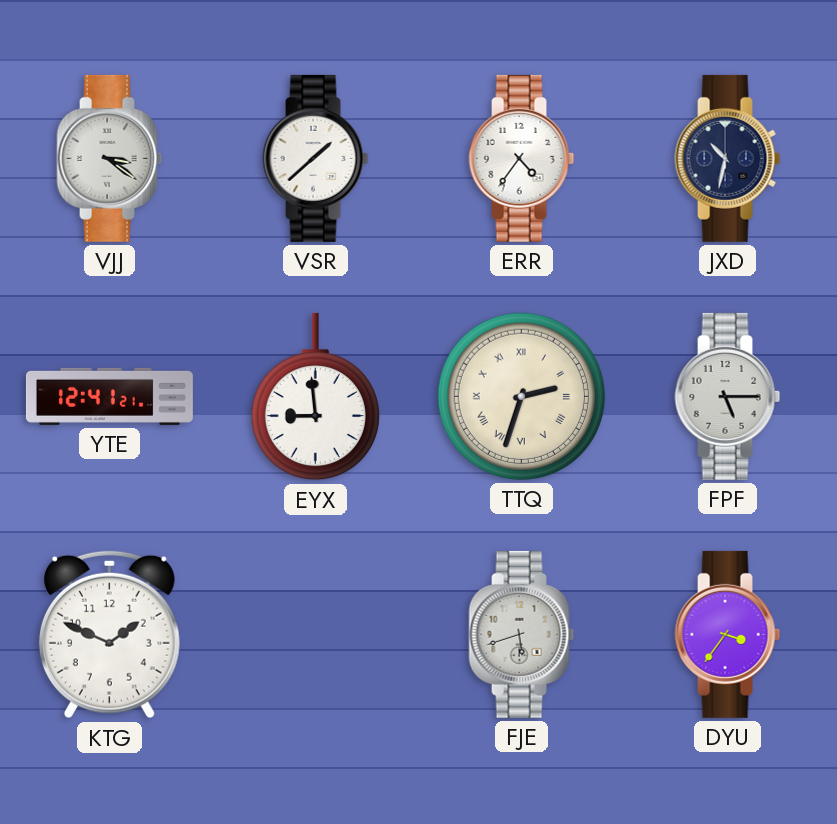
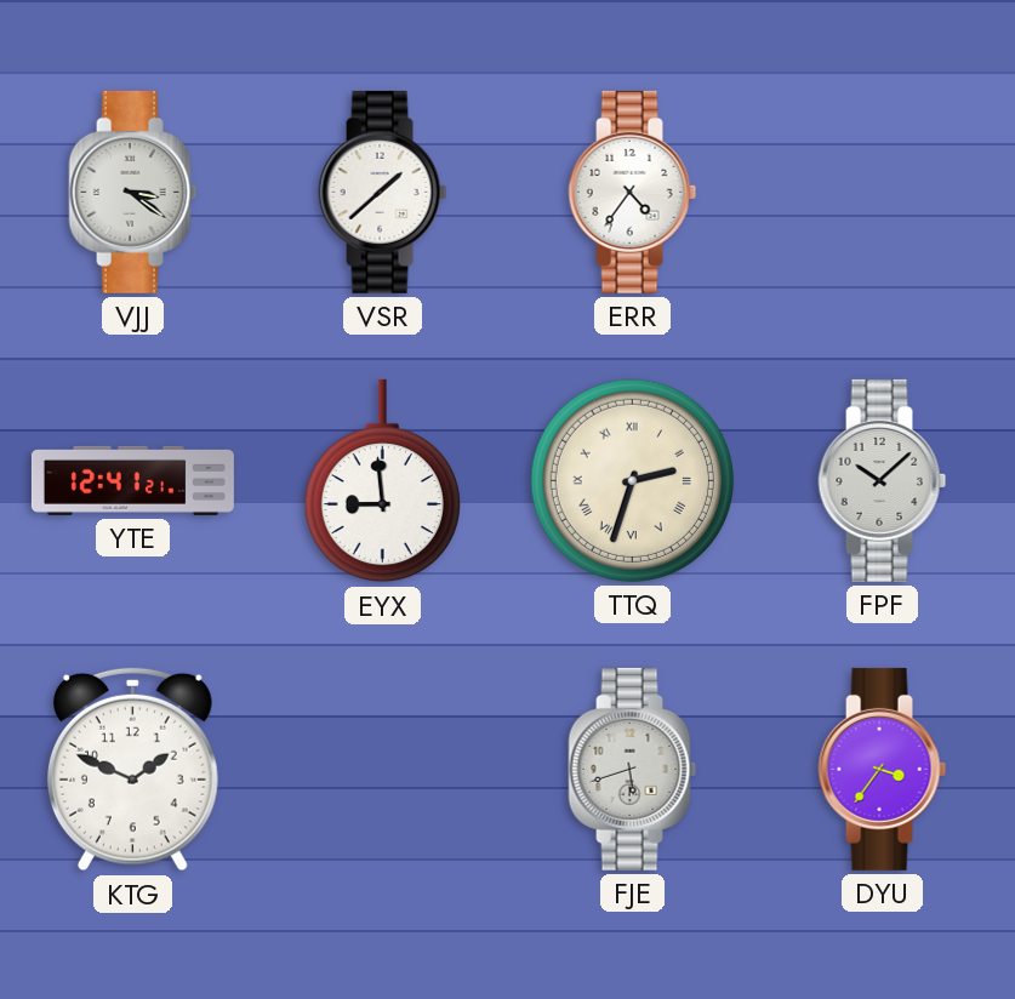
JXD: 10:32 -> none (728, 158)
FPF: 5:15 -> 10:08 (883, 480)
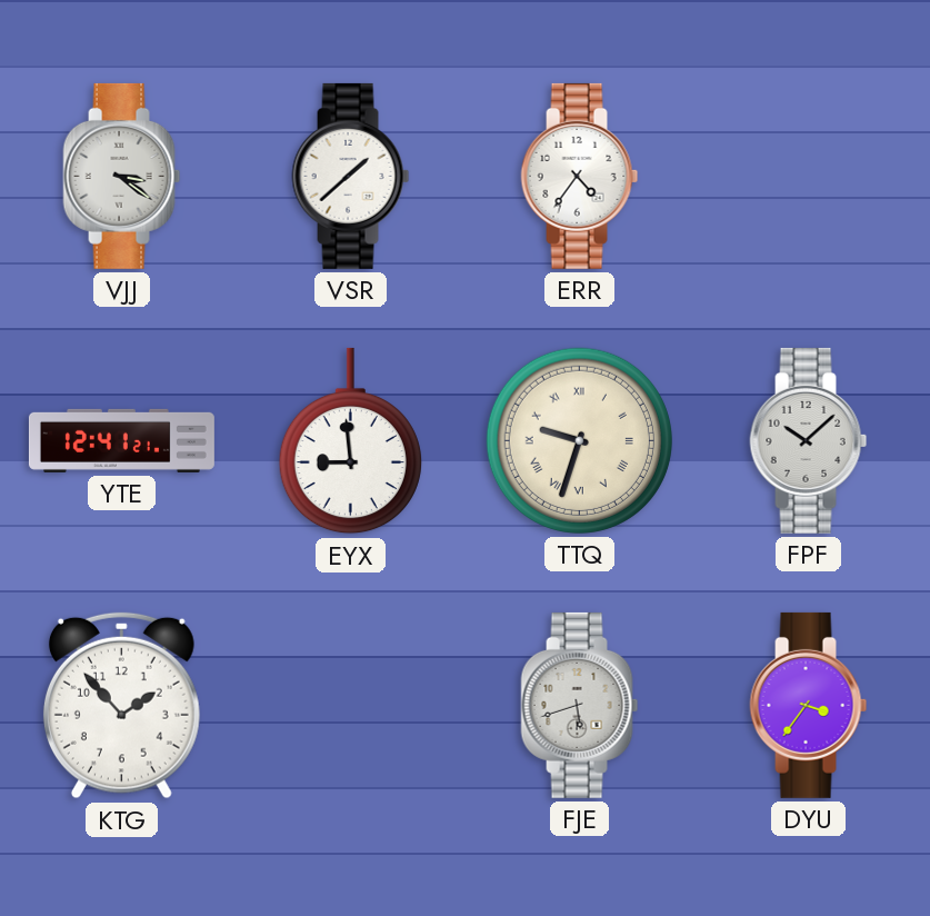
TTQ: 2:33 -> 9:33 (579, 440)
KTG: 1:49 -> 1:53 (121, 706)
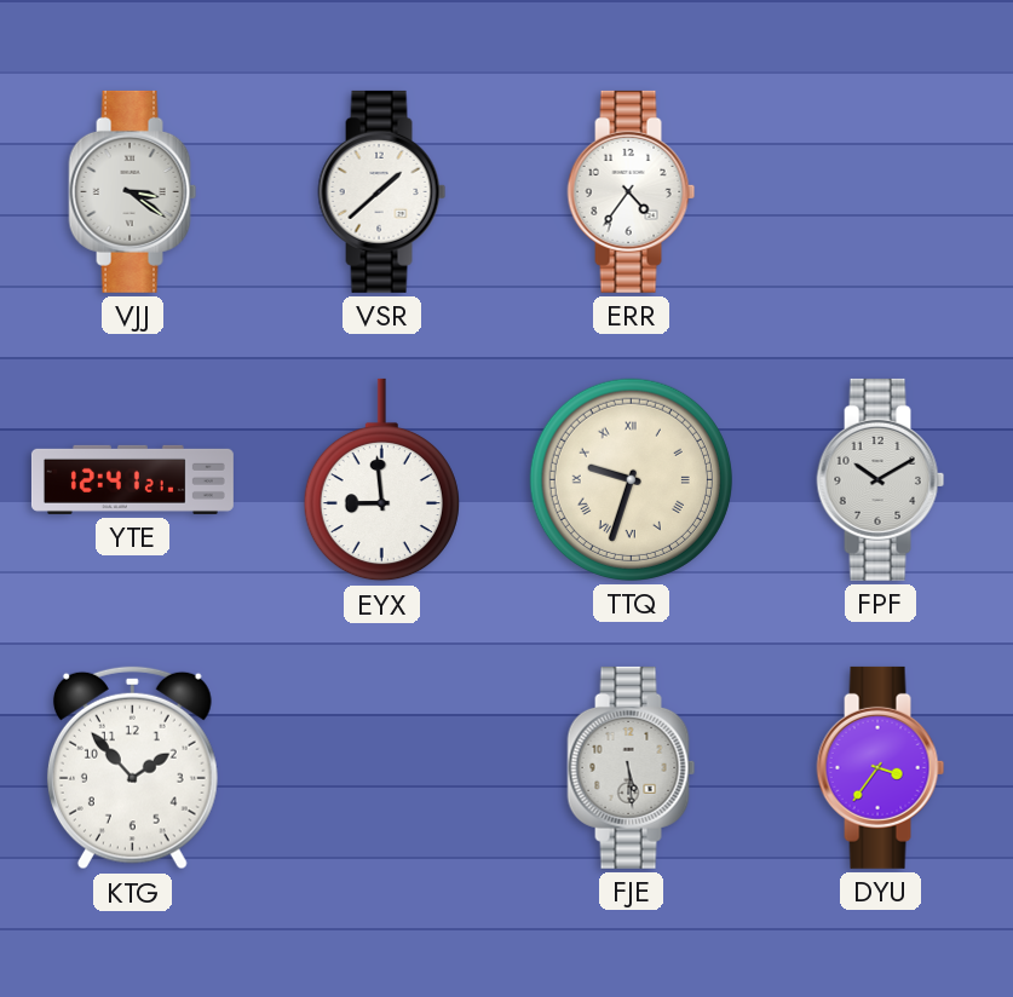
FPF: 10:08 -> 10:10 (881, 479)
FJE: 5:42 -> 5:29 (632, 767)
